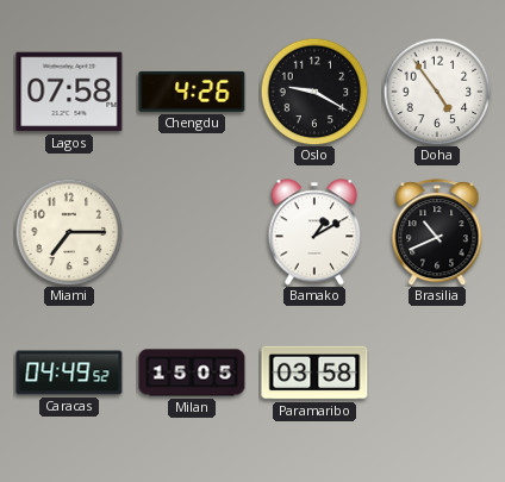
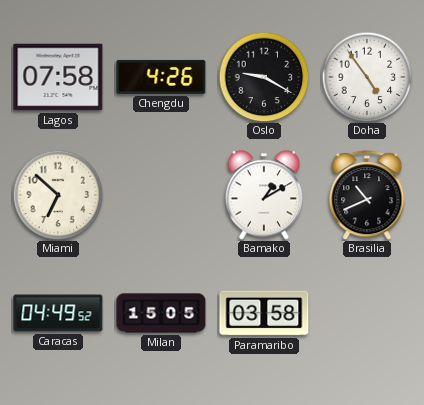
Miami: 7:15 -> 6:52 (58, 195)
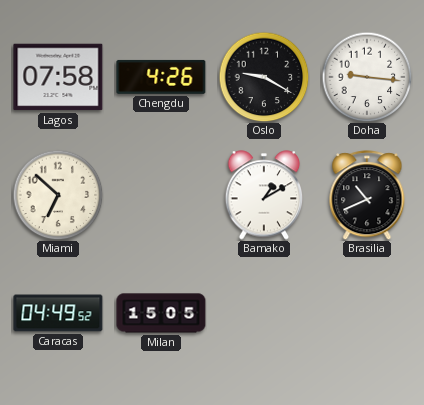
Doha: 4:54 -> 9:16 (367, 77)
Paramaribo: 03:58 -> none (264, 313)
